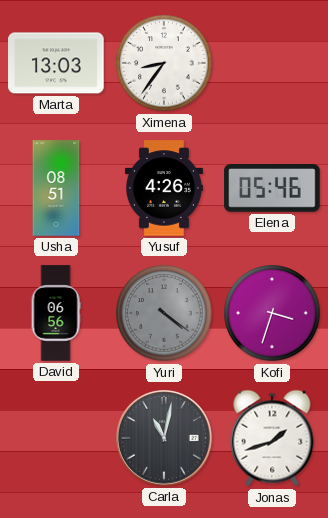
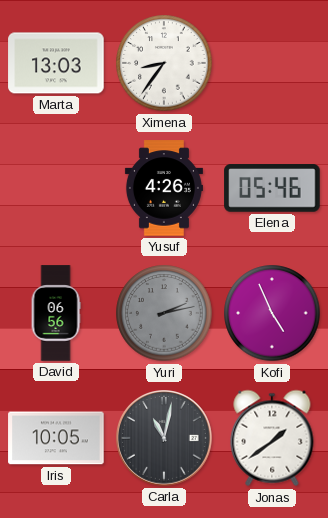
Usha: 08:51 -> none (56, 188)
Yuri: 4:21 -> 2:13 (164, 313)
Kofi: 3:33 -> 4:56 (272, 313)
Iris: none -> 10:05 (56, 438)
Jonas: 1:42 -> 1:39 (272, 438)
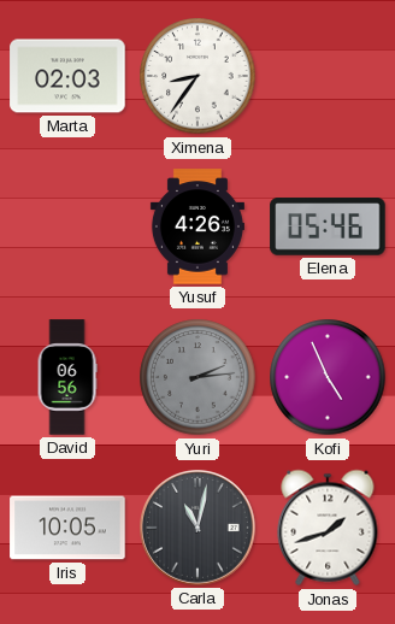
Marta: 13:03 -> 02:03 (67, 76)
Yuri: 2:13 -> 2:14 (197, 377)
Jonas: 1:39 -> 1:42 (328, 528)
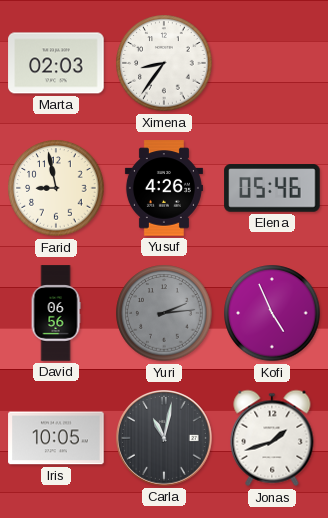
Farid: none -> 8:58 (56, 188)
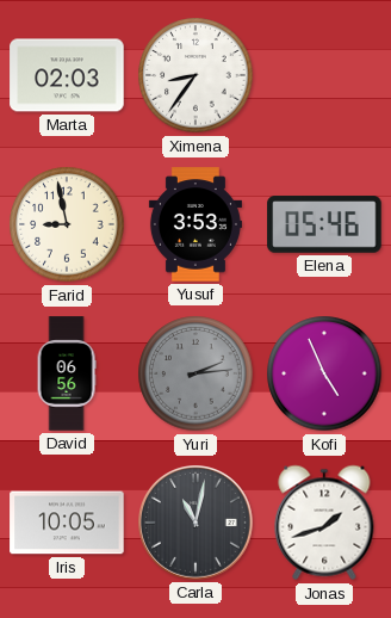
Yusuf: 4:26 -> 3:53 (195, 224)
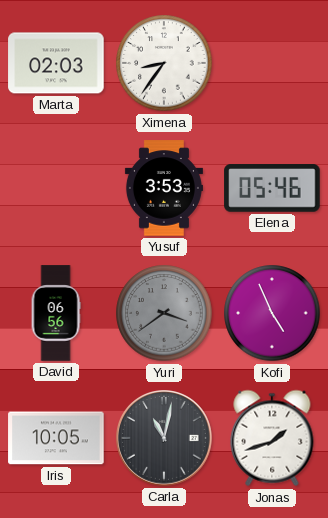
Farid: 8:58 -> none (67, 224)
Yuri: 2:14 -> 3:39 (164, 313)
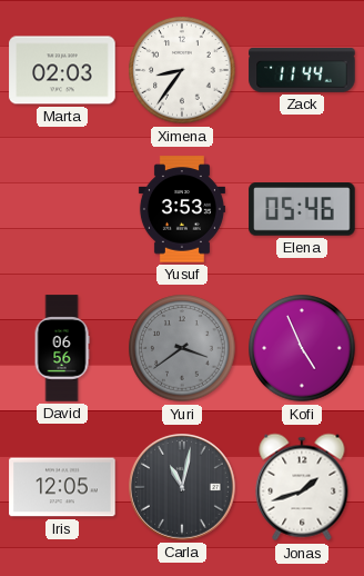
Zack: none -> 11:44 (302, 70)
Iris: 10:05 -> 12:05 (62, 487)
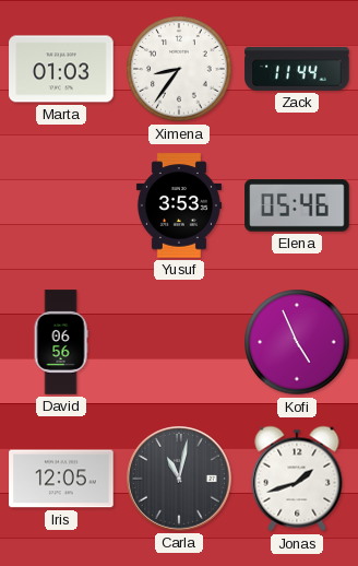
Marta: 02:03 -> 01:03 (61, 69)
Yuri: 3:39 -> none (182, 348)
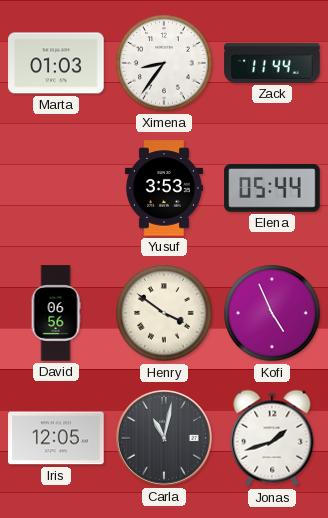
Elena: 05:46 -> 05:44 (272, 188)
Henry: none -> 3:51 (164, 313)
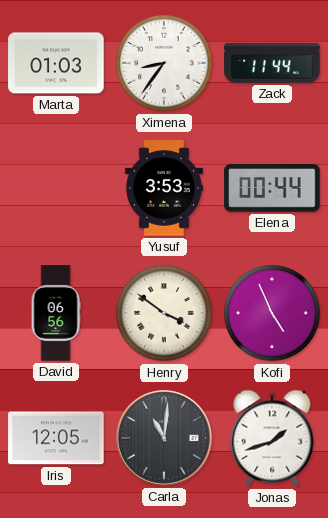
Elena: 05:44 -> 00:44 (272, 188)
Carla: 11:02 -> 11:01 (165, 439)
